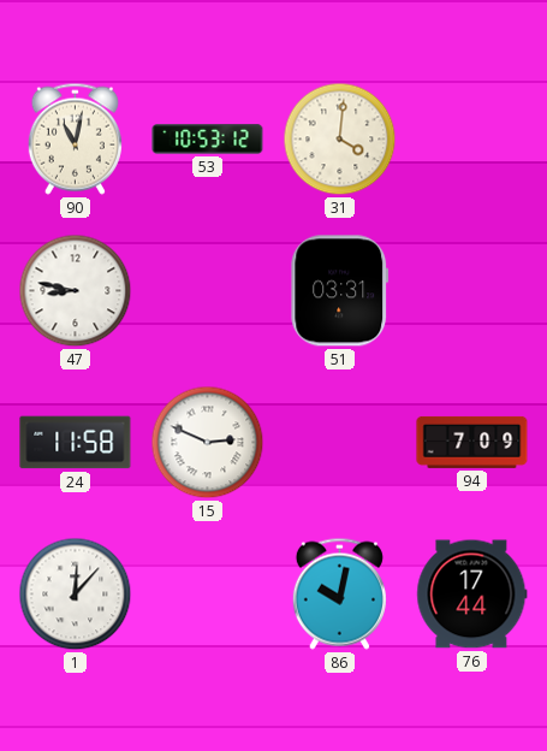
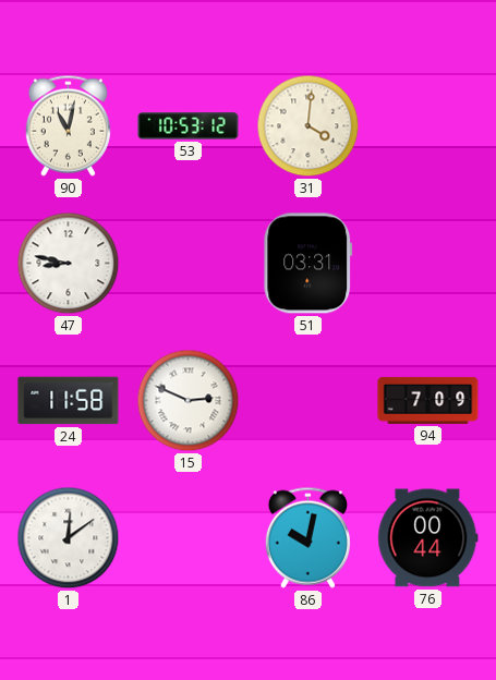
1: 12:07 -> 12:09 (69, 538)
76: 17:44 -> 00:44 (428, 538)
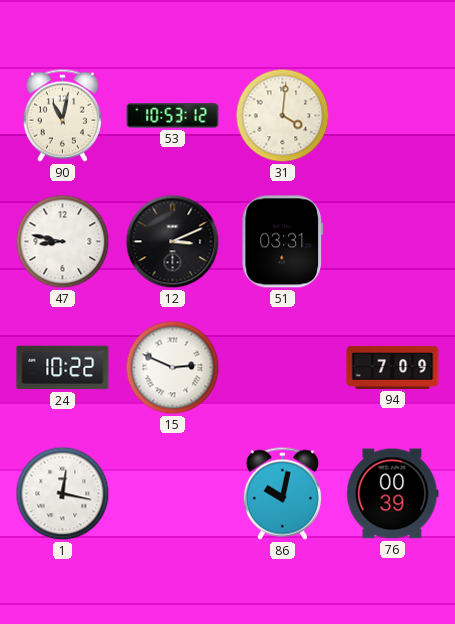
12: none -> 3:11 (173, 242)
24: 11:58 -> 10:22 (63, 368)
1: 12:09 -> 12:17 (63, 494)
76: 00:44 -> 00:39 (393, 494)
